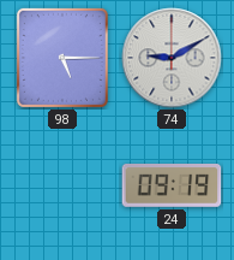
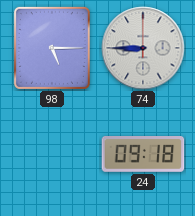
74: 9:10 -> 8:45 (143, 48)
24: 09:19 -> 09:18 (143, 154)
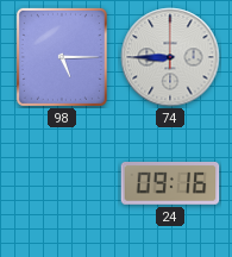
24: 09:18 -> 09:16 (170, 183)
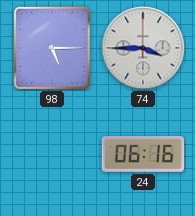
74: 8:45 -> 3:45 (143, 48)
24: 09:16 -> 06:16 (143, 154)
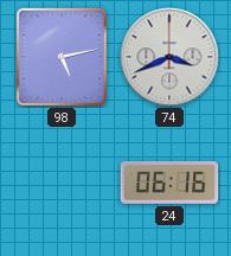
98: 5:15 -> 5:13 (62, 57)
74: 3:45 -> 3:41 (169, 57)
